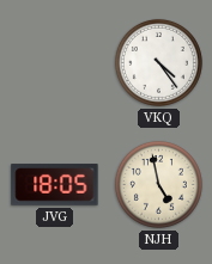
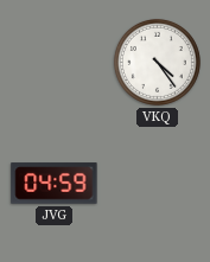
JVG: 18:05 -> 04:59 (55, 184)
NJH: 4:58 -> none (158, 184)
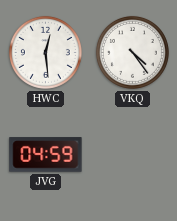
HWC: none -> 12:29 (45, 52)
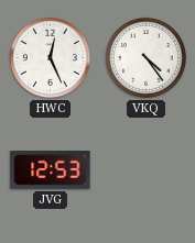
HWC: 12:29 -> 12:26 (50, 57)
JVG: 04:59 -> 12:53 (51, 170)
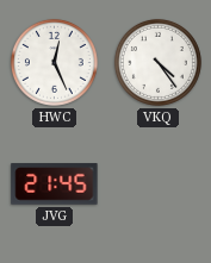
JVG: 12:53 -> 21:45 (55, 184)
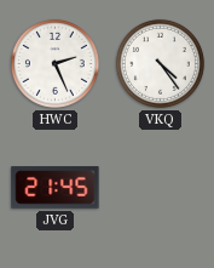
HWC: 12:26 -> 2:26 (54, 63)
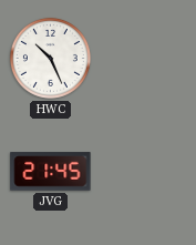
HWC: 2:26 -> 10:26 (50, 58)
VKQ: 4:24 -> none (160, 63)
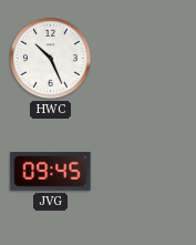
JVG: 21:45 -> 09:45 (51, 172)
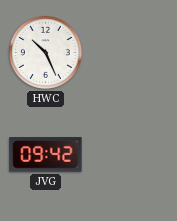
JVG: 09:45 -> 09:42 (46, 155)
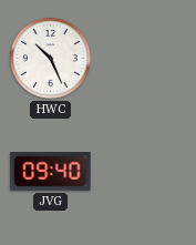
JVG: 09:42 -> 09:40 (51, 172)
